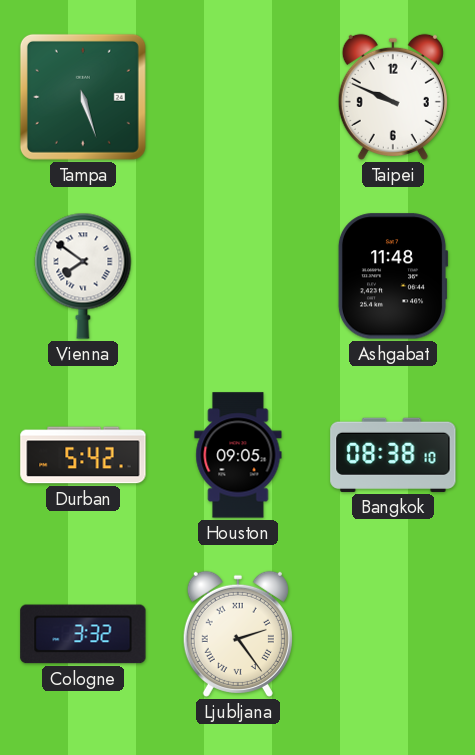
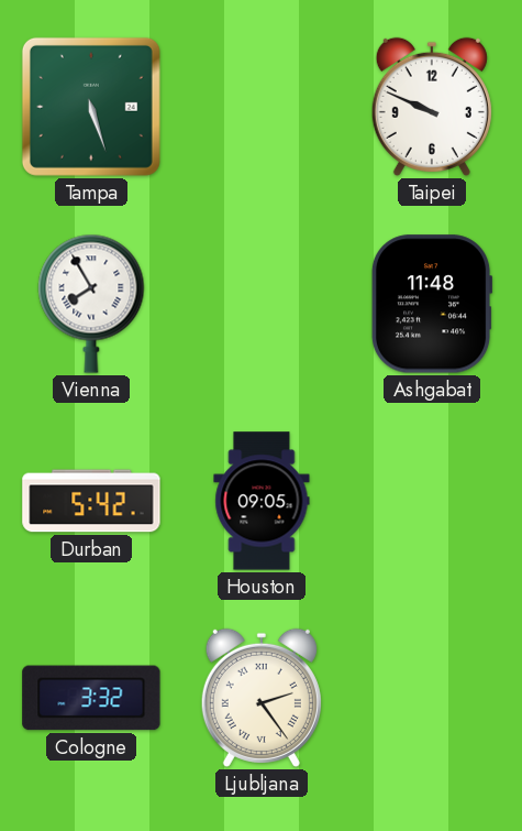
Vienna: 7:51 -> 7:55 (91, 304)
Bangkok: 08:38 -> none (393, 455)
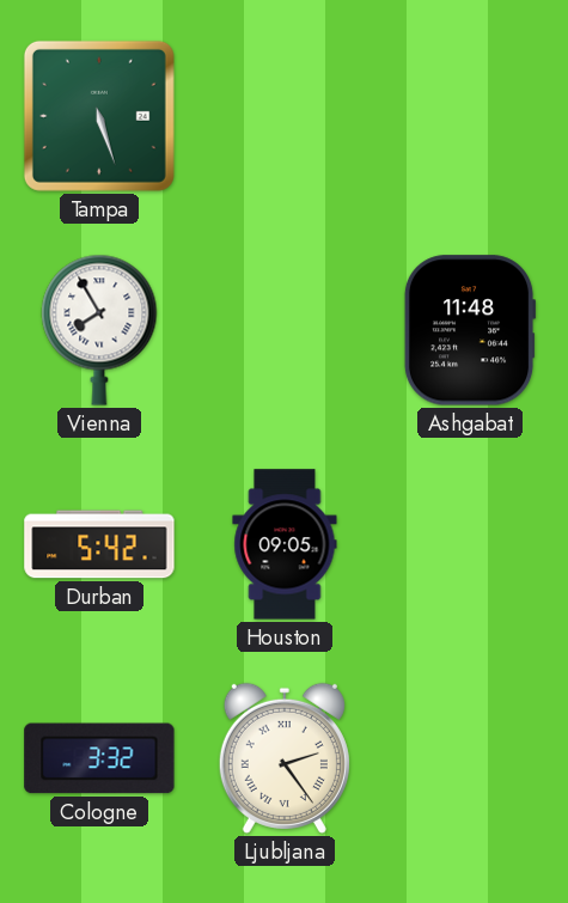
Taipei: 9:49 -> none (432, 107)
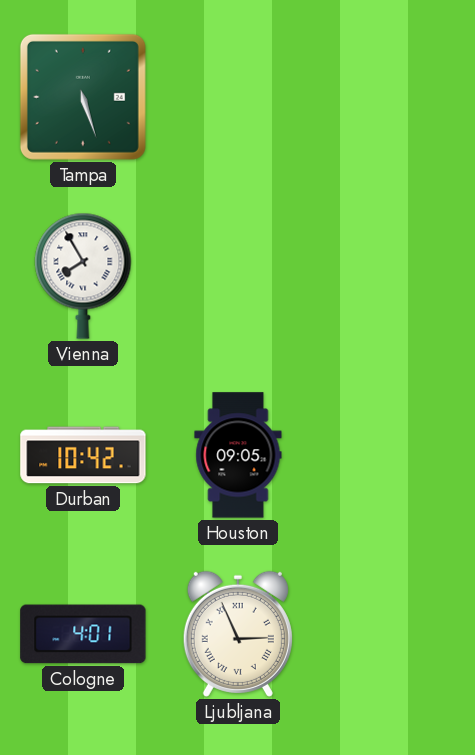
Ashgabat: 11:48 -> none (470, 330)
Durban: 5:42 -> 10:42 (83, 455)
Cologne: 3:32 -> 4:01 (83, 634)
Ljubljana: 2:24 -> 2:56 (238, 634)
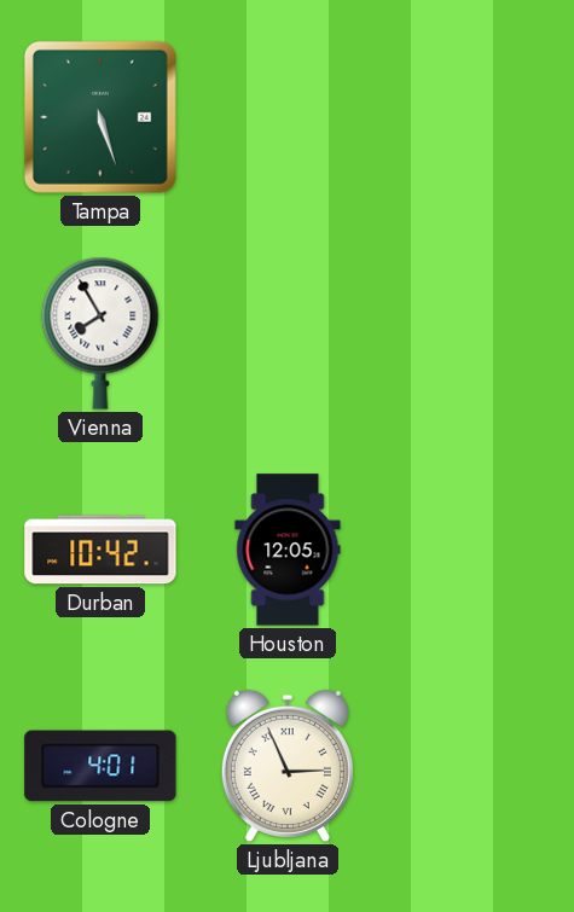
Houston: 09:05 -> 12:05 (288, 550)
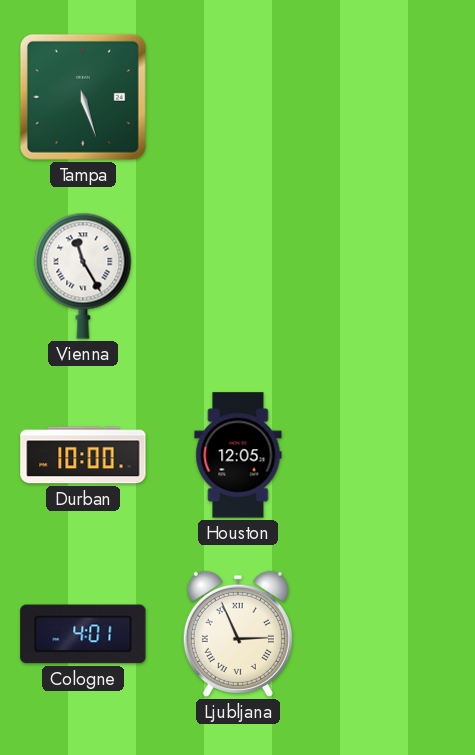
Vienna: 7:55 -> 11:25 (83, 276)
Durban: 10:42 -> 10:00 (83, 455)
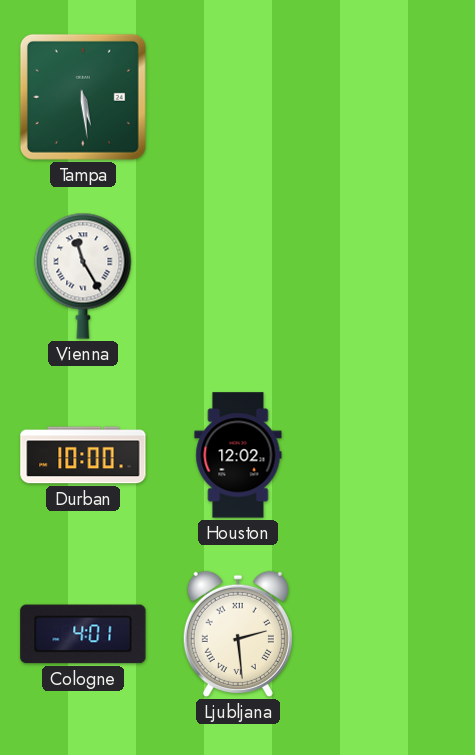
Tampa: 5:27 -> 5:29 (83, 97)
Houston: 12:05 -> 12:02 (238, 455)
Ljubljana: 2:56 -> 2:29 (238, 634)
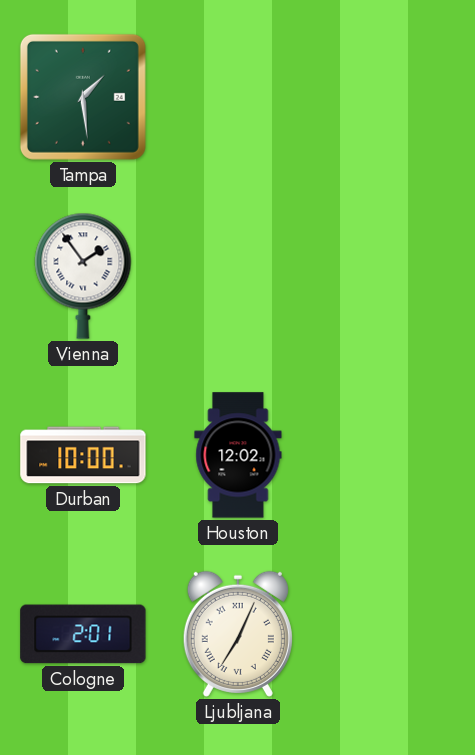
Tampa: 5:29 -> 1:29 (83, 97)
Vienna: 11:25 -> 1:54 (83, 276)
Cologne: 4:01 -> 2:01 (83, 634)
Ljubljana: 2:29 -> 7:04 (238, 634)
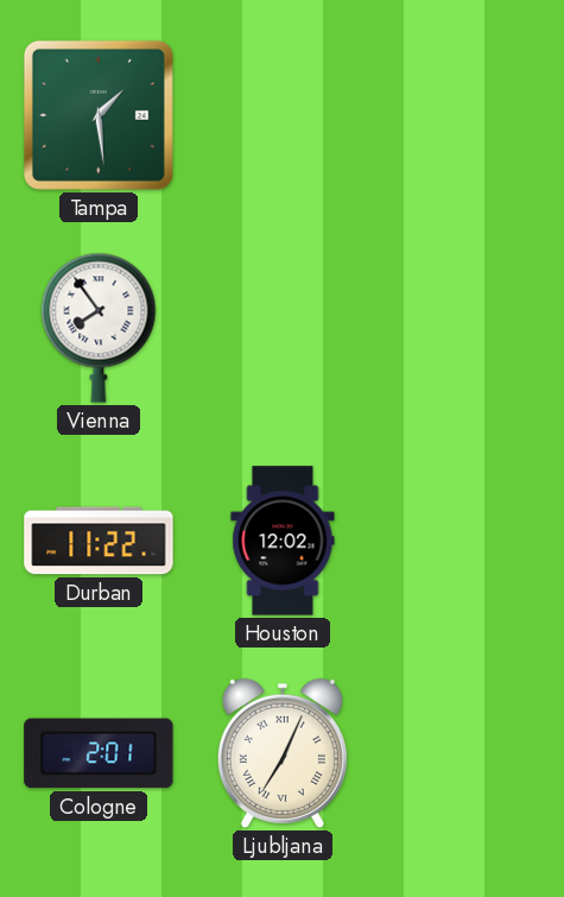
Vienna: 1:54 -> 7:54 (99, 328)
Durban: 10:00 -> 11:22 (99, 541)
